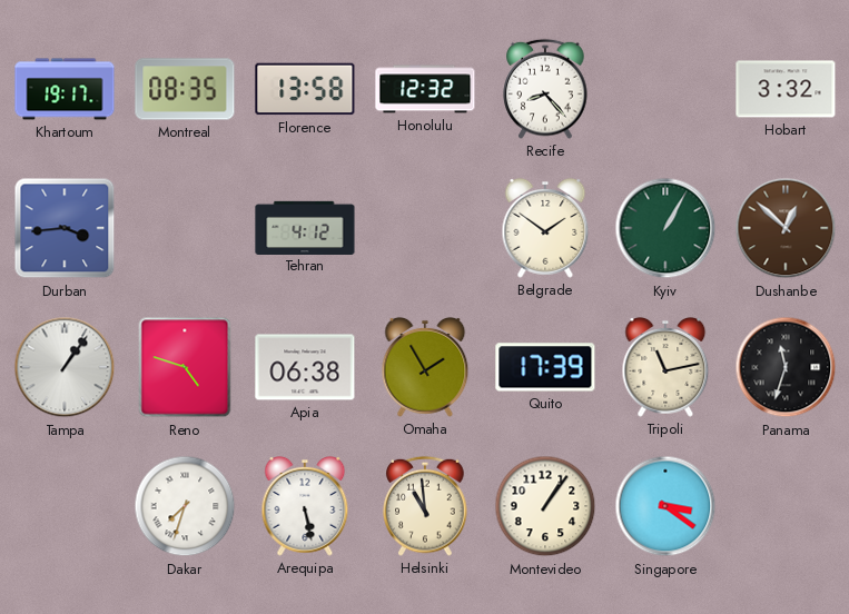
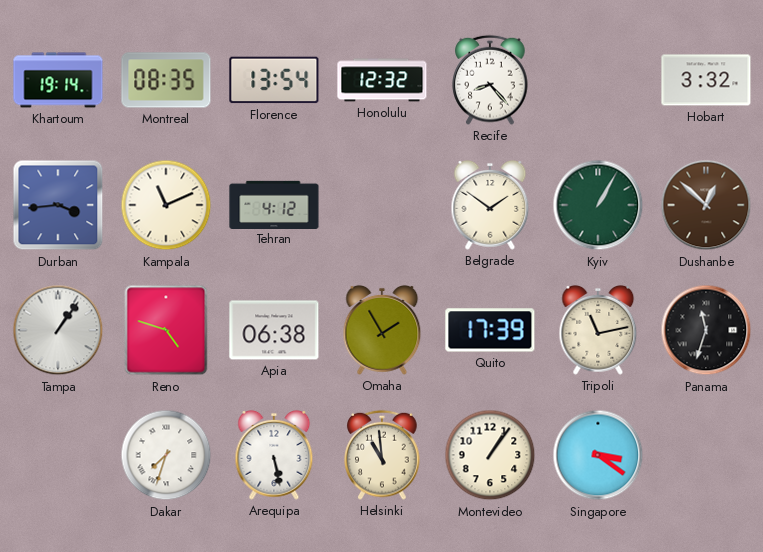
Khartoum: 19:17 -> 19:14 (58, 80)
Florence: 13:58 -> 13:54 (274, 80)
Kampala: none -> 11:11 (166, 205)
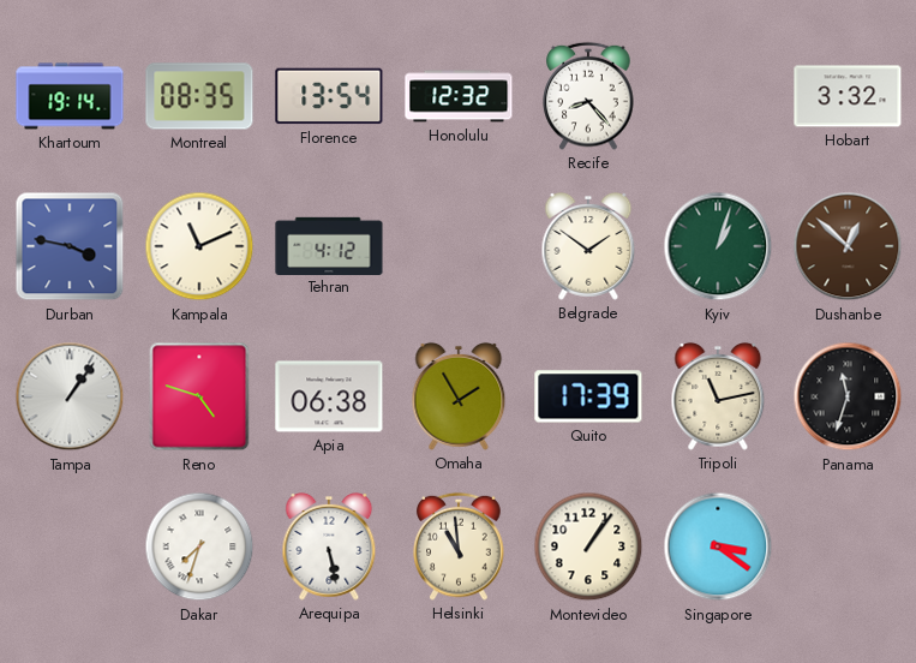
Durban: 3:44 -> 3:47 (70, 246)
Kyiv: 1:05 -> 1:03 (718, 246)
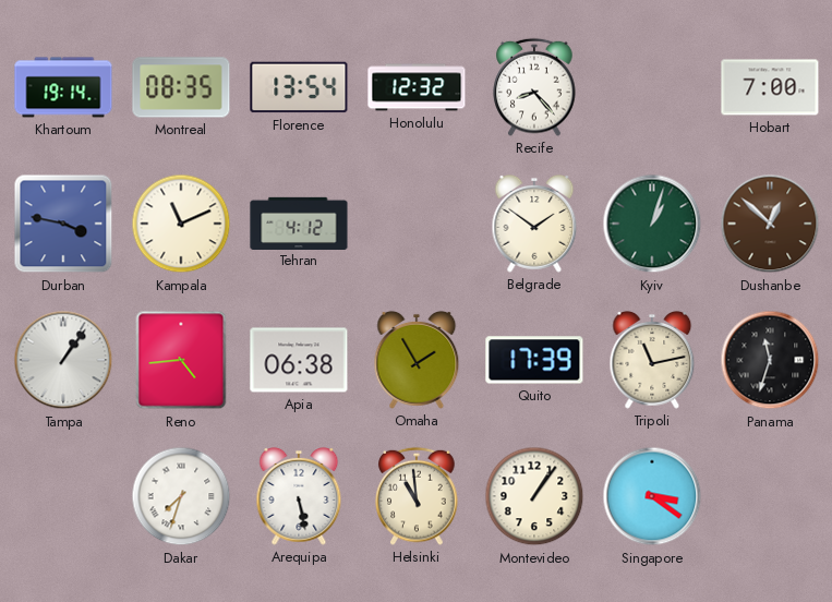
Hobart: 3:32 -> 7:00 (770, 87)
Reno: 4:48 -> 4:44 (181, 360)
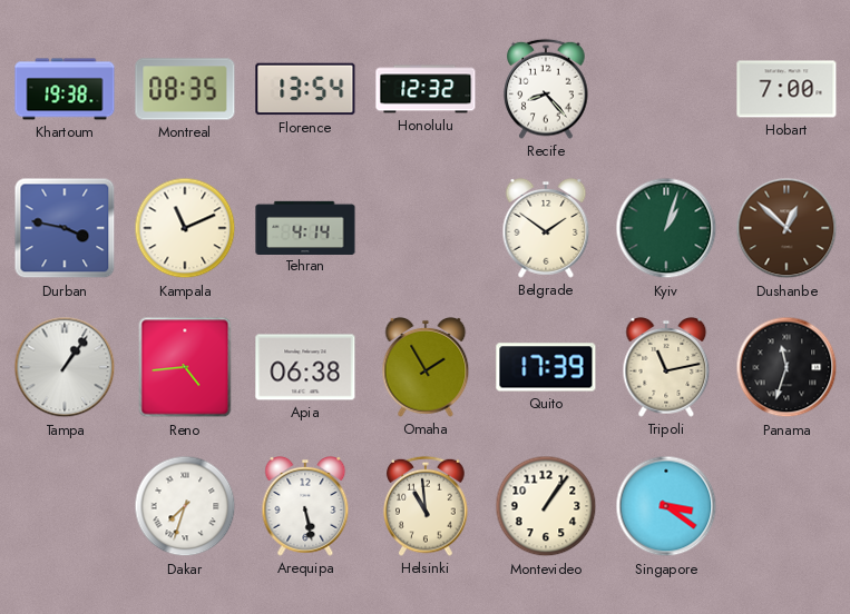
Khartoum: 19:14 -> 19:38 (65, 89)
Tehran: 4:12 -> 4:14 (305, 227)
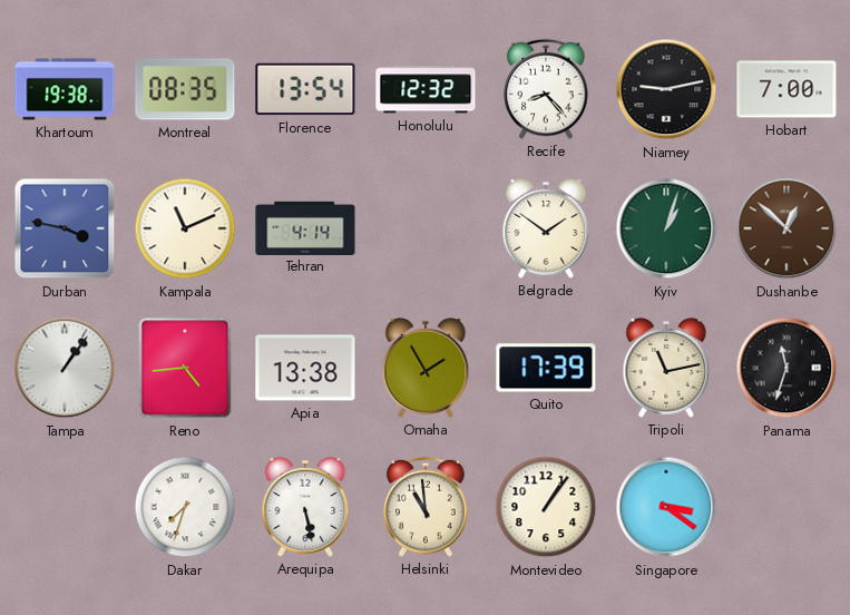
Niamey: none -> 9:13 (666, 89)
Apia: 06:38 -> 13:38 (305, 368)
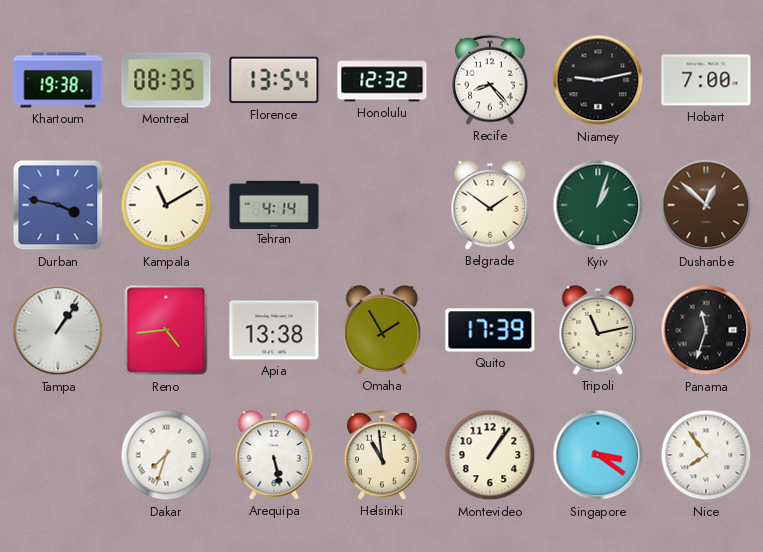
Kampala: 11:11 -> 11:10 (166, 205)
Nice: none -> 7:54 (706, 455)
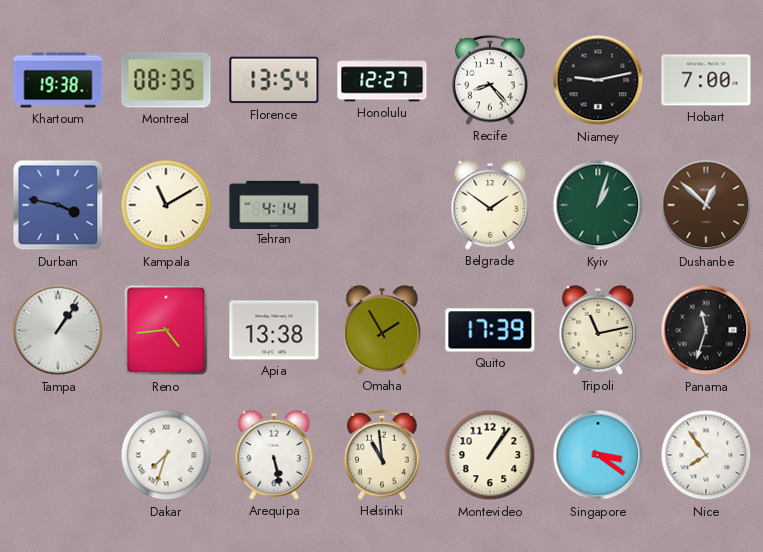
Honolulu: 12:32 -> 12:27 (382, 80)
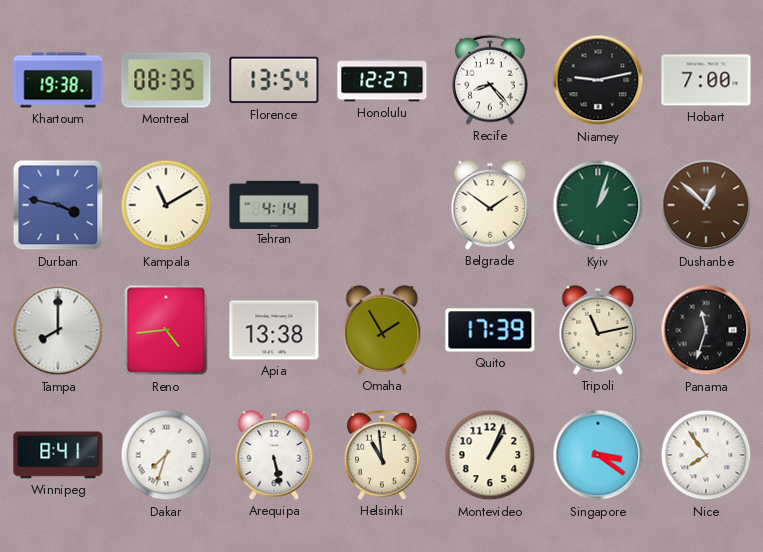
Tampa: 1:06 -> 8:00 (58, 330)
Winnipeg: none -> 8:41 (58, 455)
Montevideo: 1:06 -> 1:04 (490, 455)
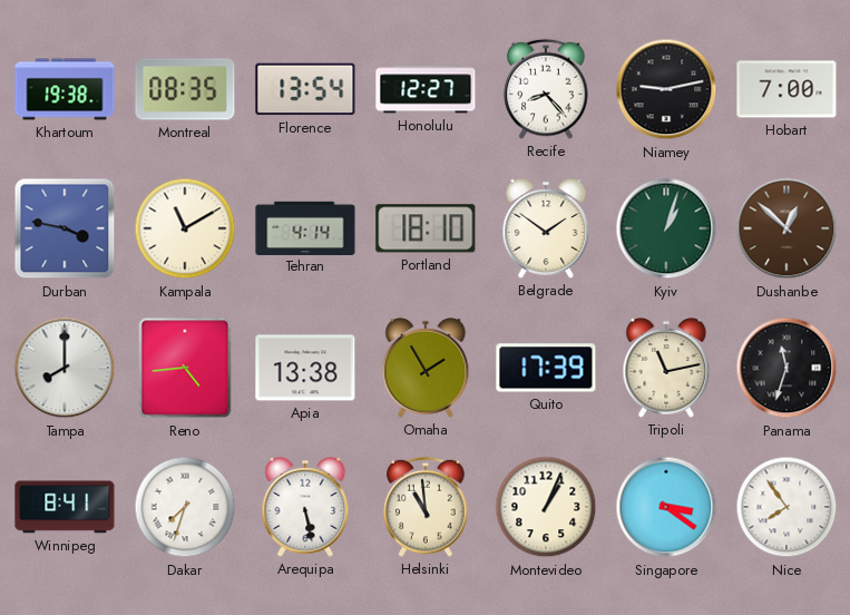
Portland: none -> 18:10 (426, 228)
